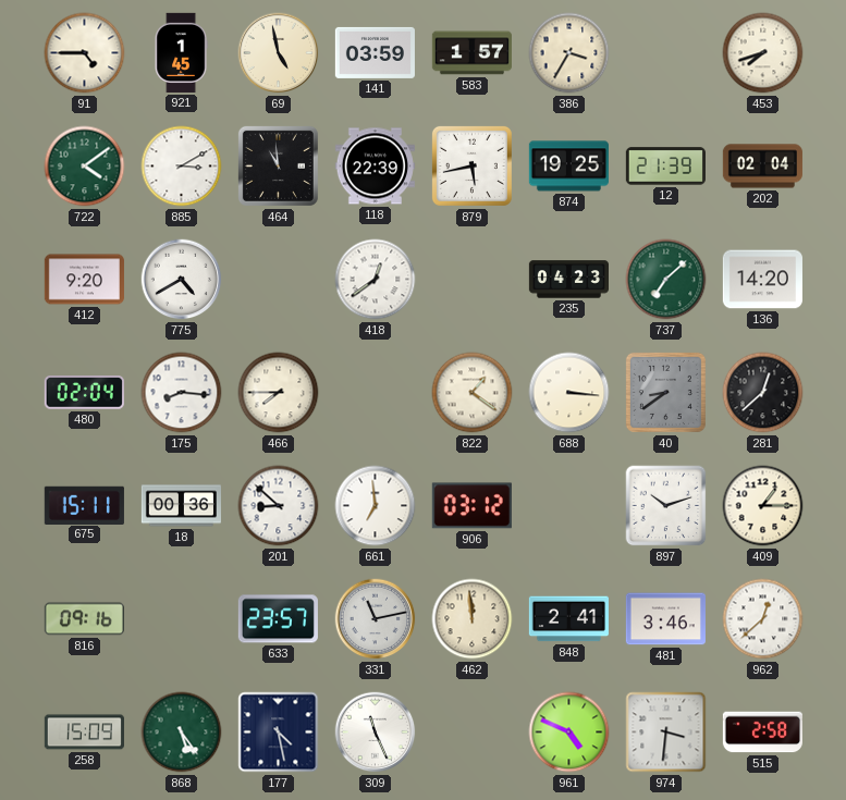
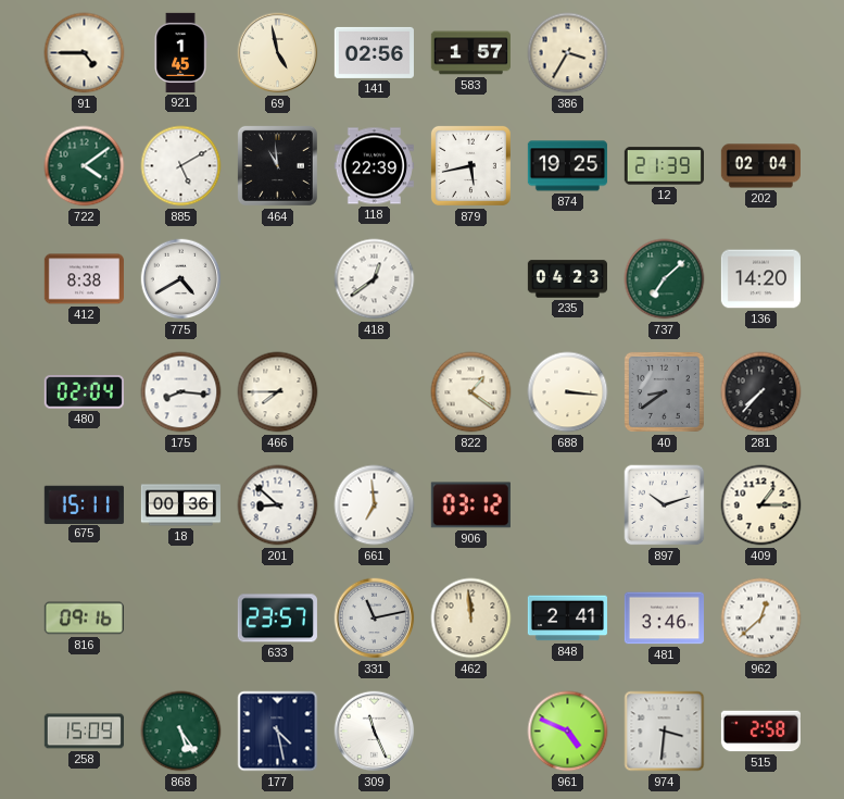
141: 03:59 -> 02:56 (374, 52)
453: 7:42 -> none (763, 53)
885: 3:10 -> 5:10 (181, 166)
412: 9:20 -> 8:38 (84, 279)
281: 12:38 -> 7:37 (761, 392)
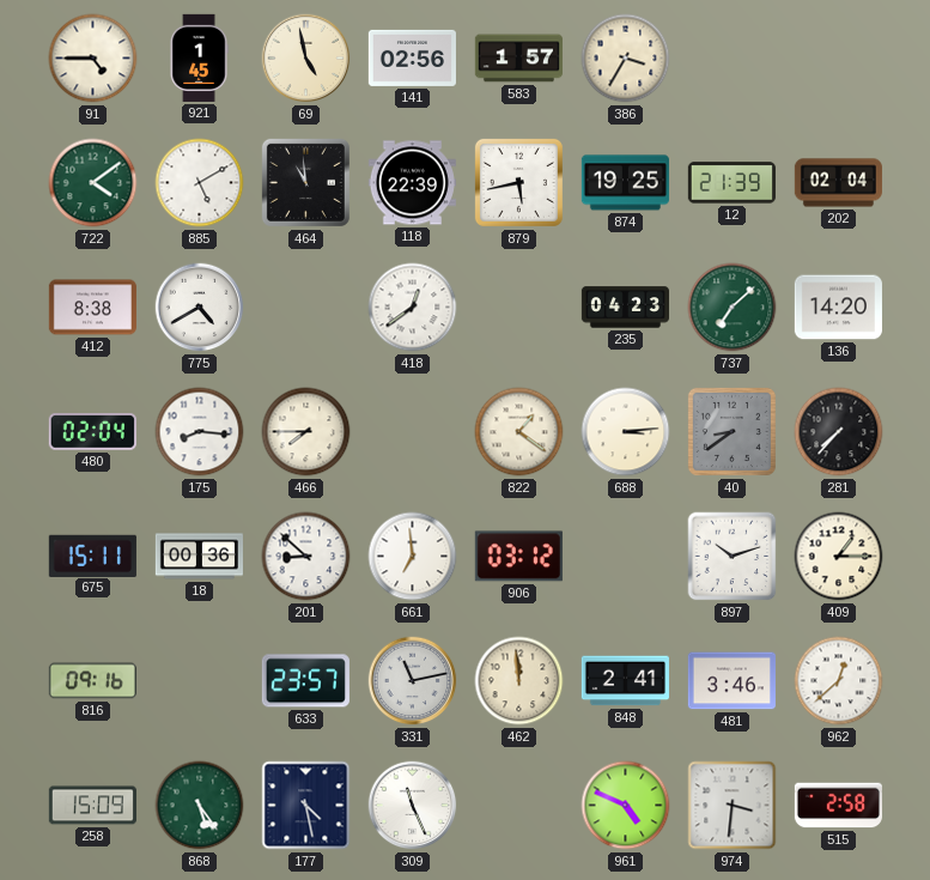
688: 3:16 -> 3:14 (626, 432)
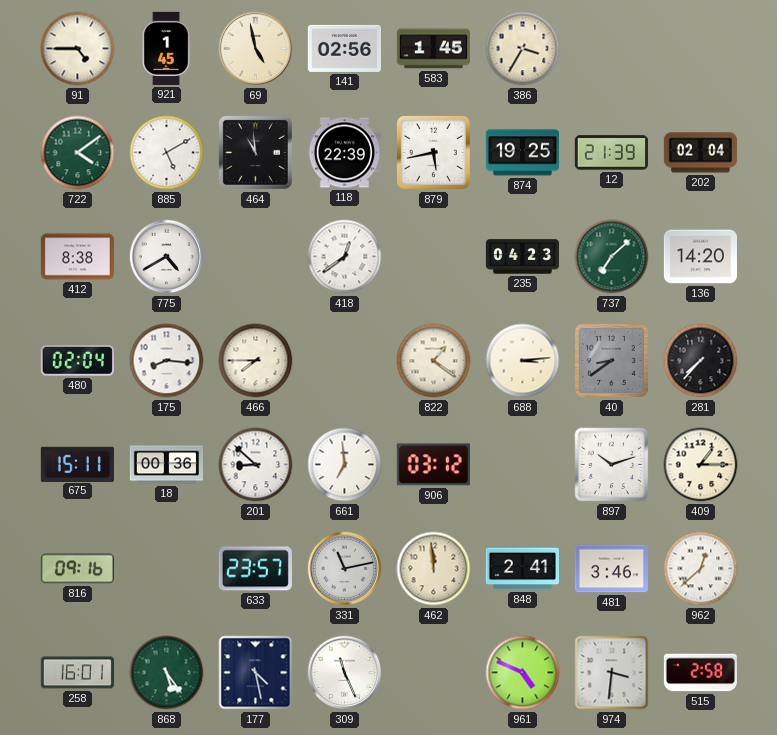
583: 1:57 -> 1:45 (433, 49)
258: 15:09 -> 16:01 (77, 673)
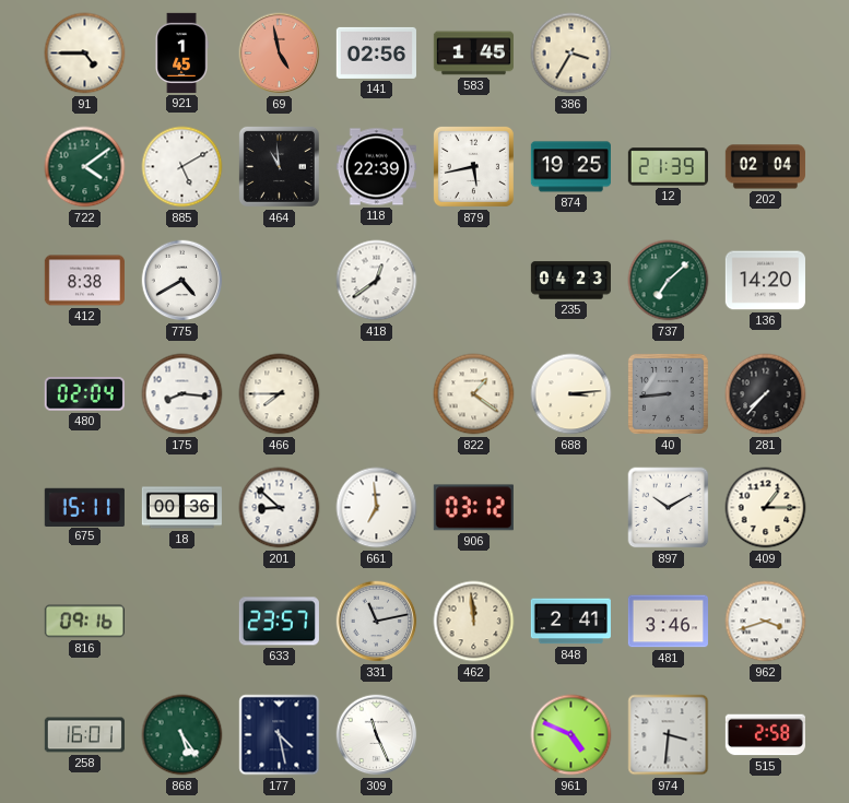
69 dial: cream -> salmon (280, 54)
40: 8:39 -> 8:44 (668, 393)
897: 10:12 -> 10:10 (669, 508)
962: 12:38 -> 3:42 (766, 622)
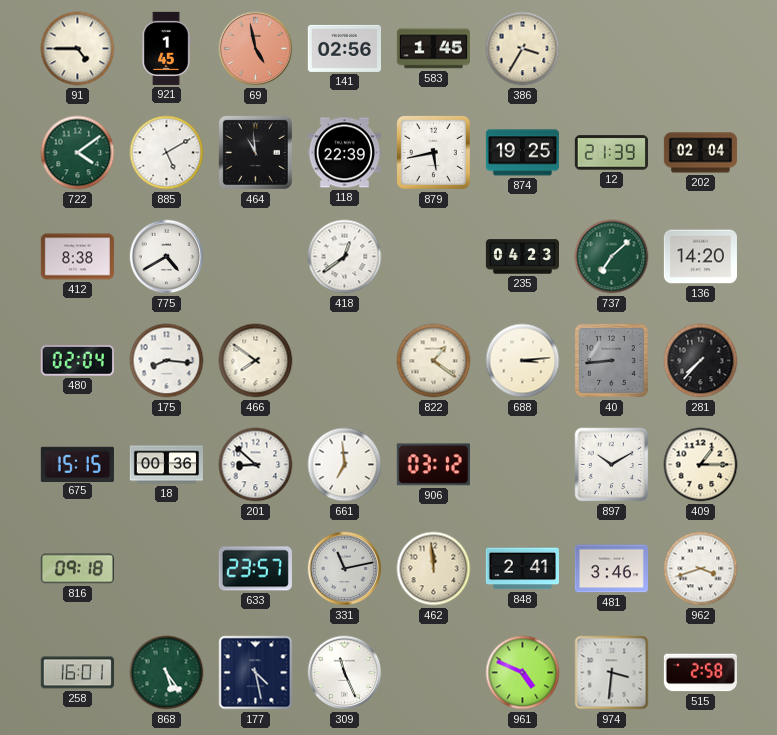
466: 7:45 -> 7:51 (256, 361)
675: 15:11 -> 15:15 (77, 464)
816: 09:16 -> 09:18 (77, 569)
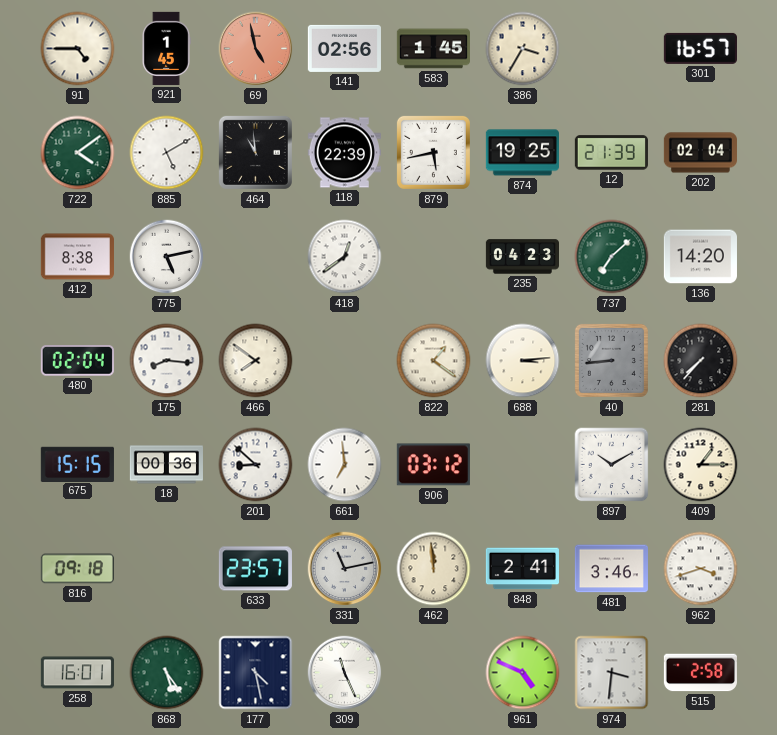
301: none -> 16:57 (700, 48)
775: 4:40 -> 5:13 (167, 257)
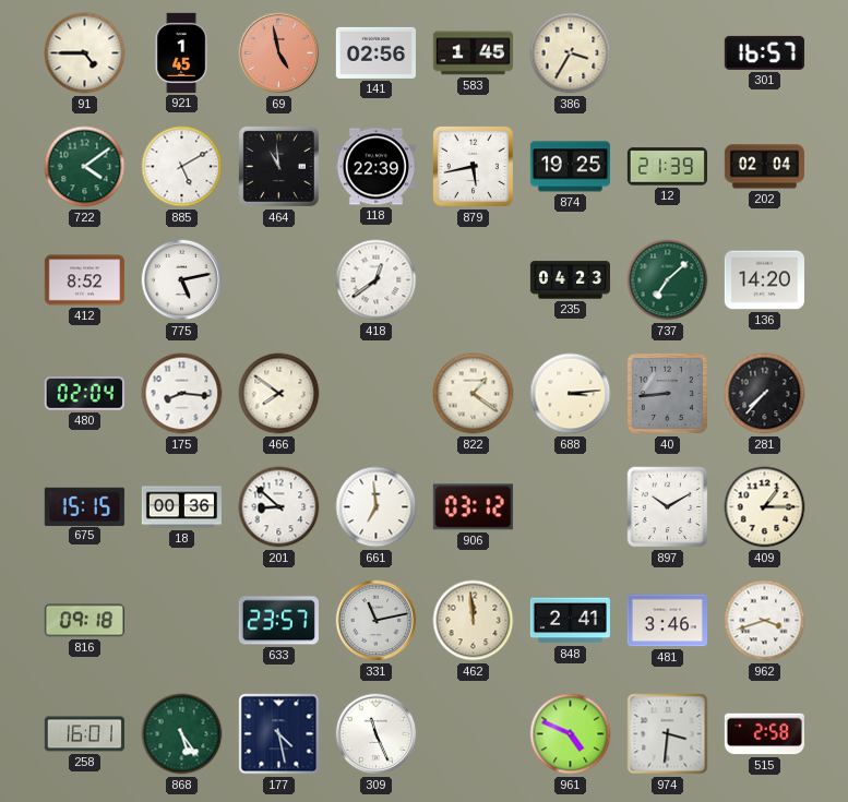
412: 8:38 -> 8:52 (84, 280)
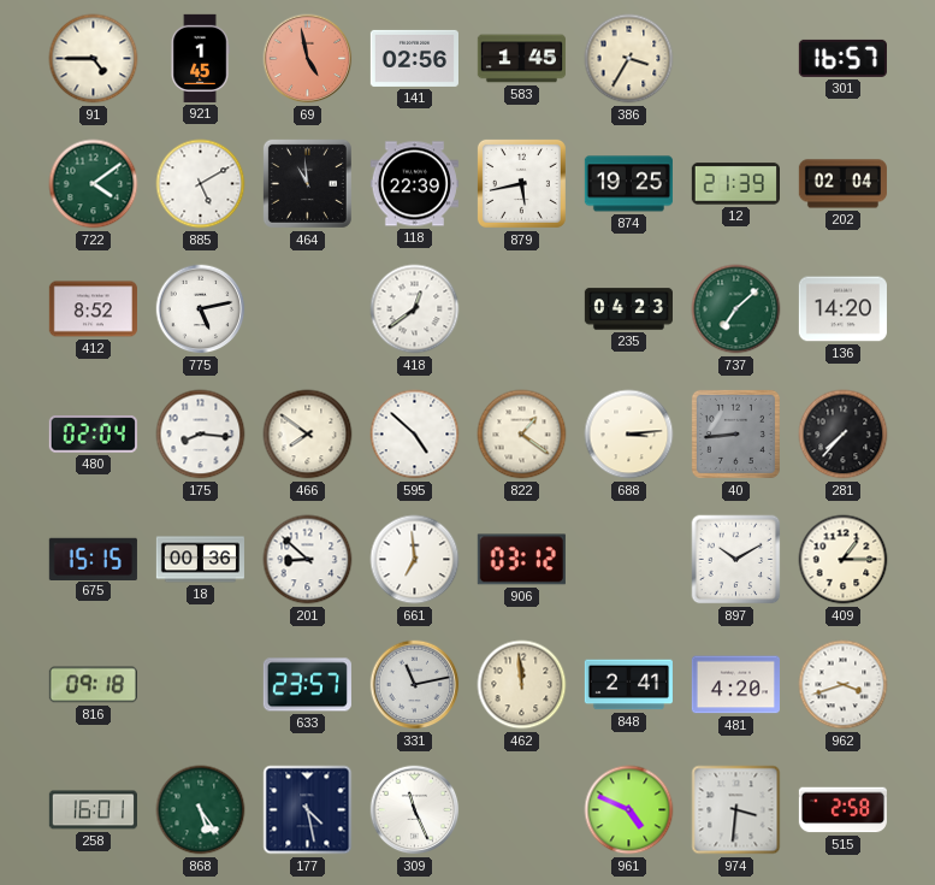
595: none -> 4:52 (415, 435)
481: 3:46 -> 4:20 (735, 685)
